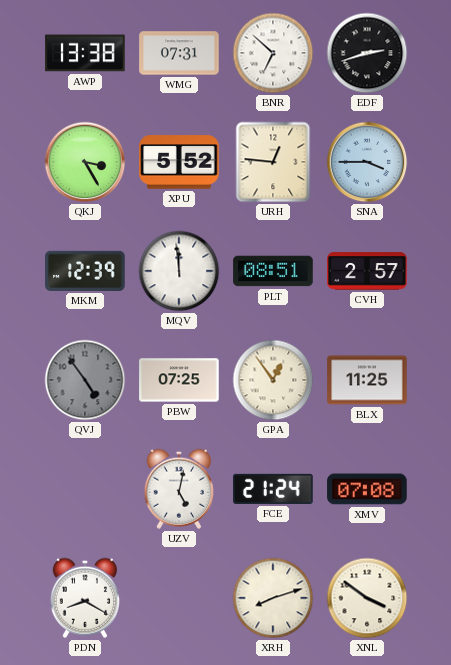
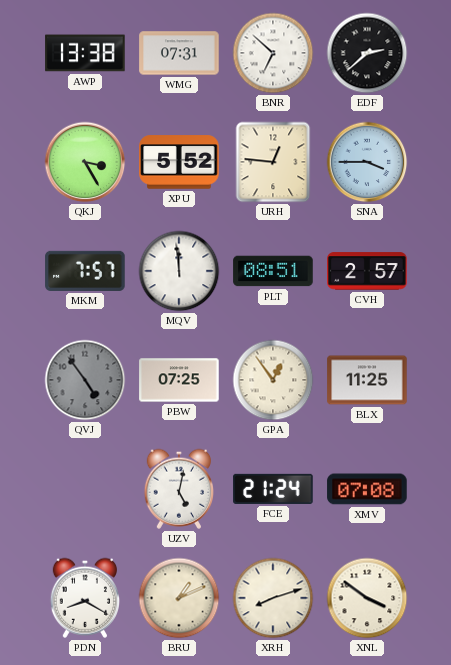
EDF: 2:42 -> 2:38 (367, 53)
MKM: 12:39 -> 7:57 (85, 271)
BRU: none -> 1:11 (179, 598)
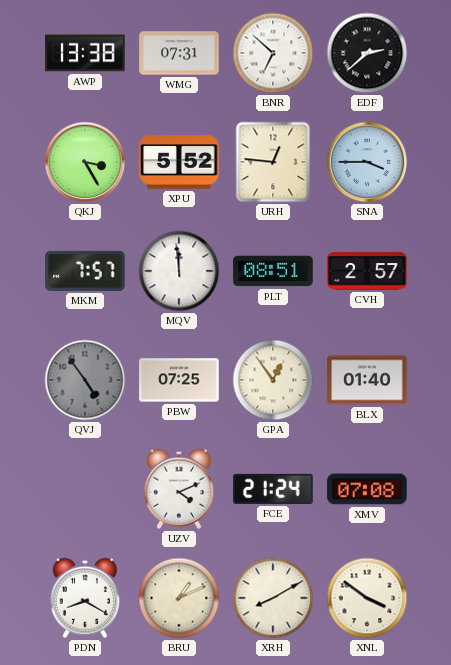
BLX: 11:25 -> 01:40 (367, 380)
UZV: 5:02 -> 4:11 (178, 489)
XRH: 8:12 -> 8:10 (273, 598)
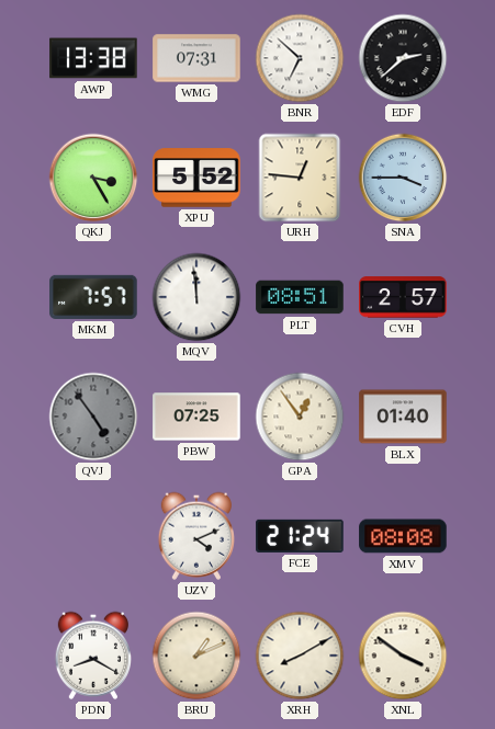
XMV: 07:08 -> 08:08 (403, 536)
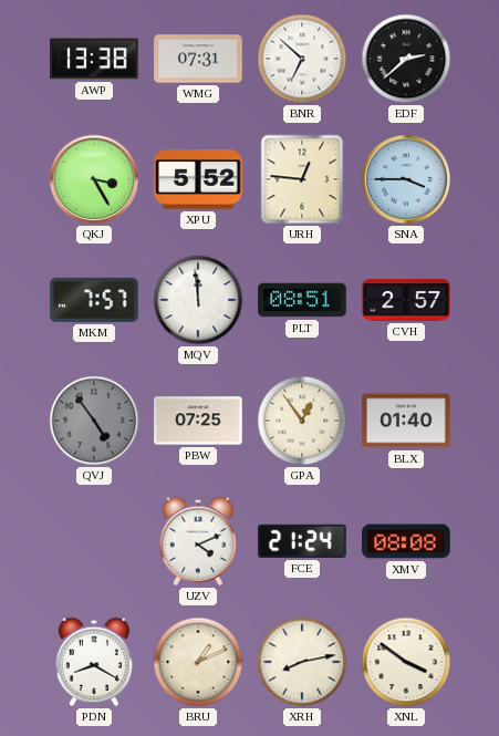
XRH: 8:10 -> 8:13 (302, 662)
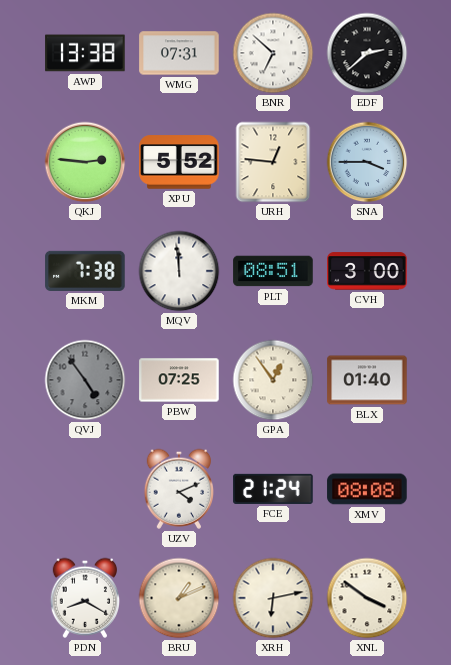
QKJ: 3:25 -> 2:46 (85, 162)
MKM: 7:57 -> 7:38 (85, 271)
CVH: 2:57 -> 3:00 (367, 271)
XRH: 8:13 -> 6:13 (273, 598)
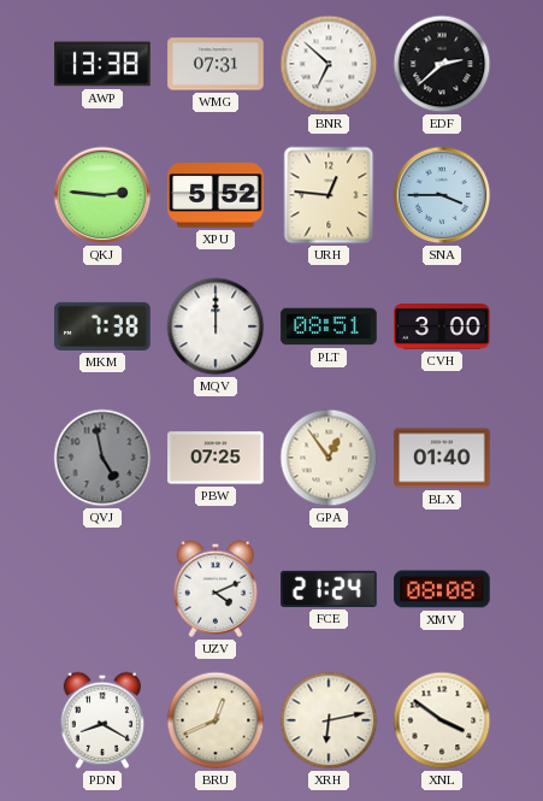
MQV: 11:59 -> 12:00 (216, 326)
QVJ: 4:54 -> 4:58 (102, 458)
BRU: 1:11 -> 12:41 (216, 720)
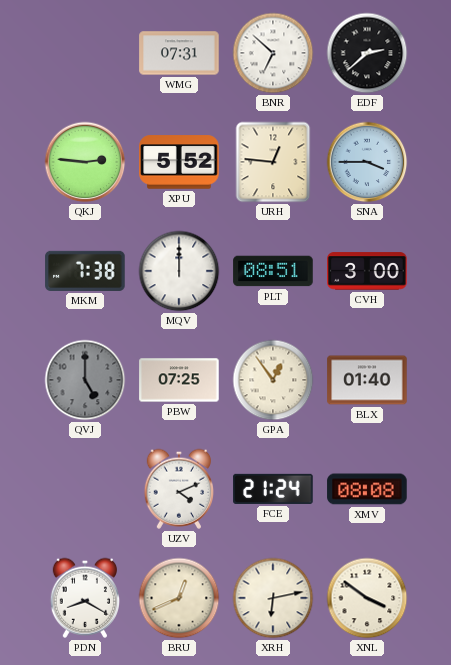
AWP: 13:38 -> none (102, 64)
QVJ: 4:58 -> 5:00 (85, 380)
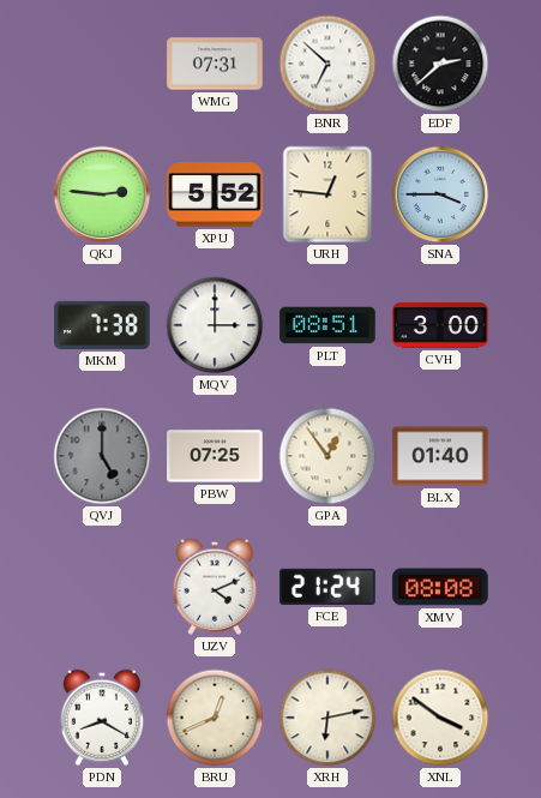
MQV: 12:00 -> 3:00 (215, 325)
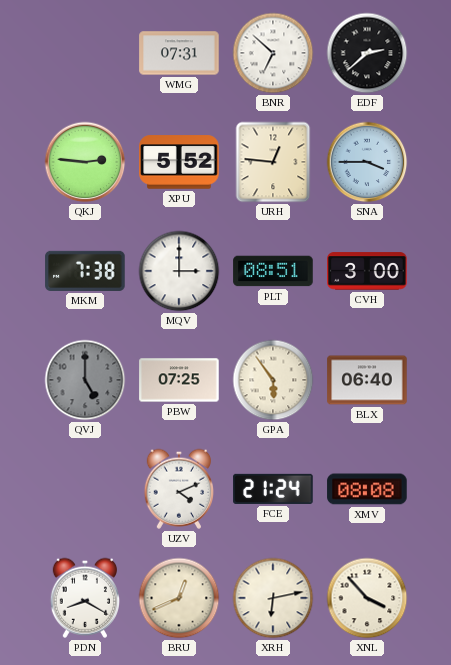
GPA: 12:54 -> 5:54 (273, 380)
BLX: 01:40 -> 06:40 (367, 380)
XNL: 3:51 -> 3:53 (367, 598)
